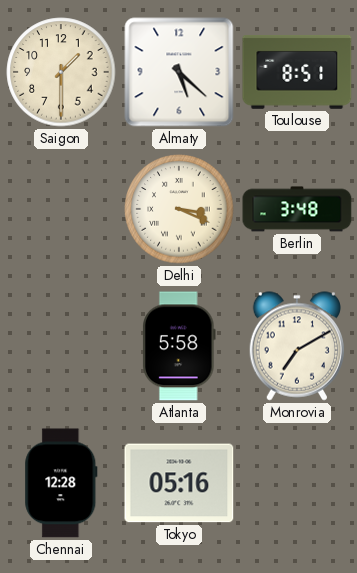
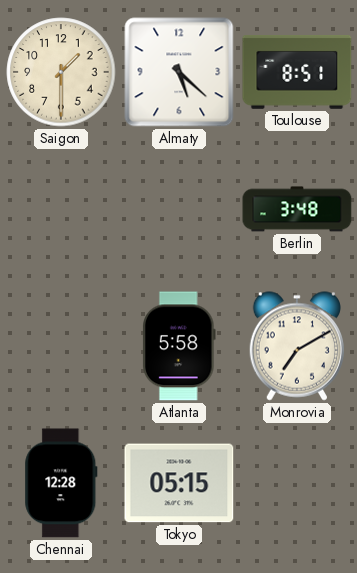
Delhi: 3:19 -> none (179, 209)
Tokyo: 05:16 -> 05:15 (179, 483)
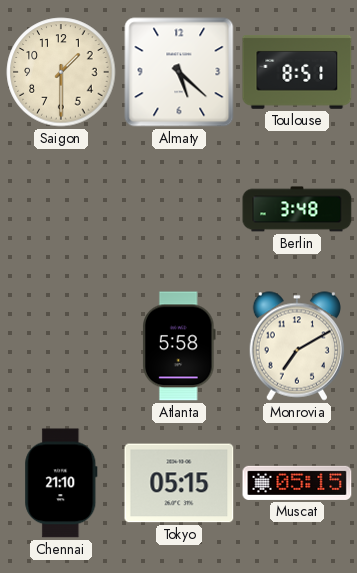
Chennai: 12:28 -> 21:10 (61, 483)
Muscat: none -> 05:15 (297, 483)
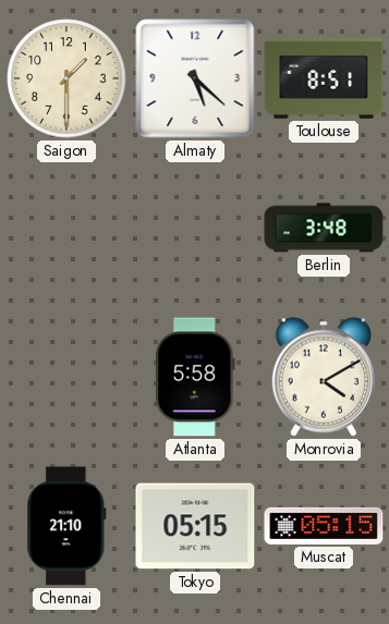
Monrovia: 7:10 -> 4:10 (323, 377)
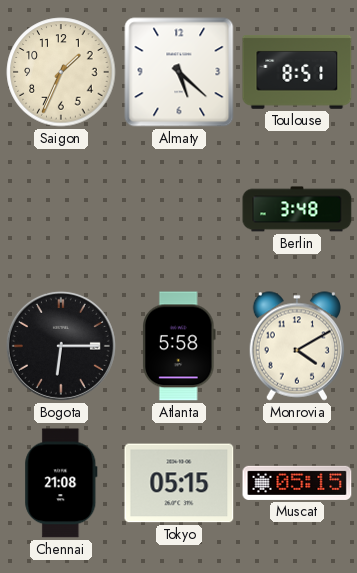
Saigon: 1:30 -> 1:34 (61, 72)
Bogota: none -> 6:15 (61, 346)
Chennai: 21:10 -> 21:08 (61, 483)
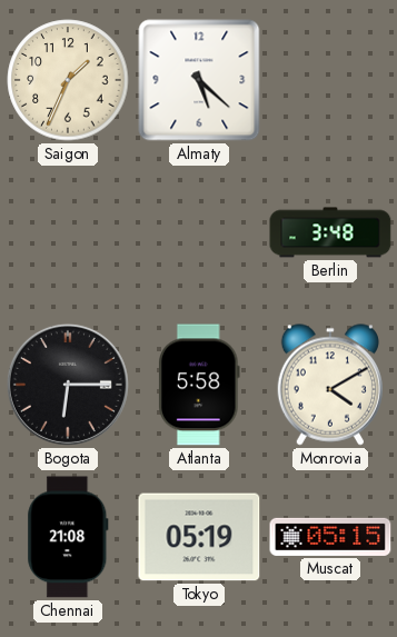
Toulouse: 8:51 -> none (297, 72)
Tokyo: 05:15 -> 05:19 (199, 537)
